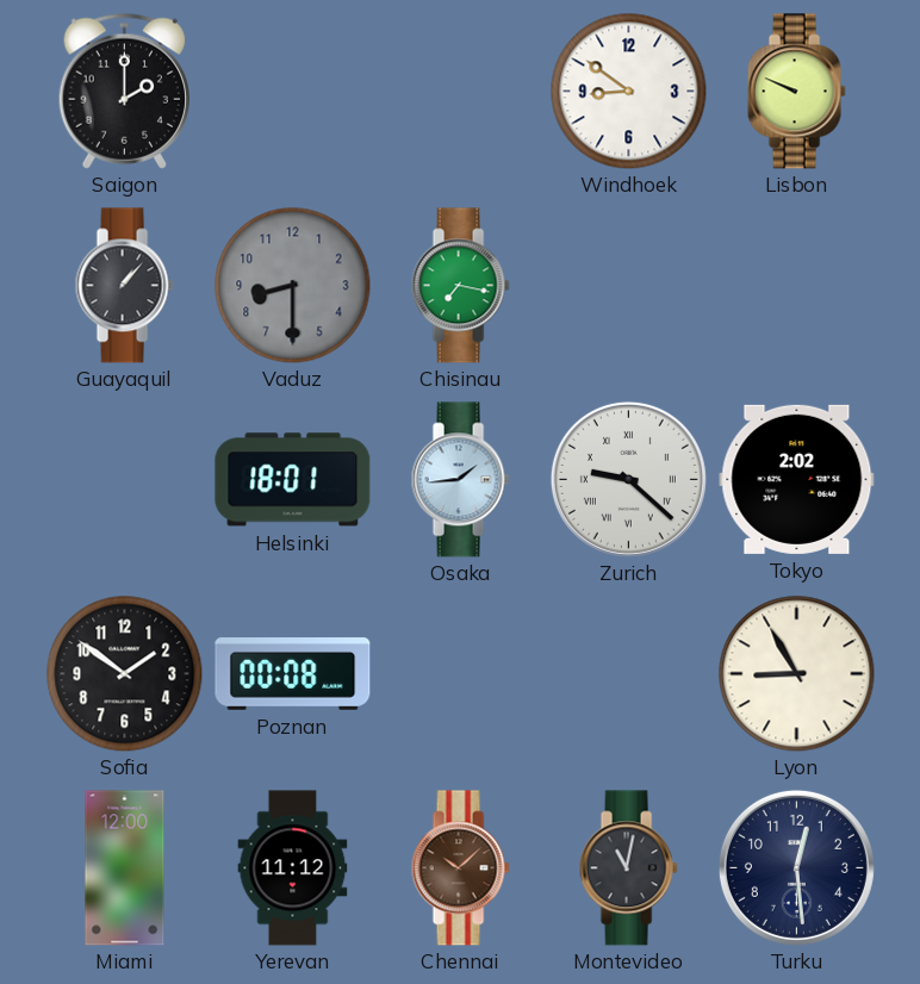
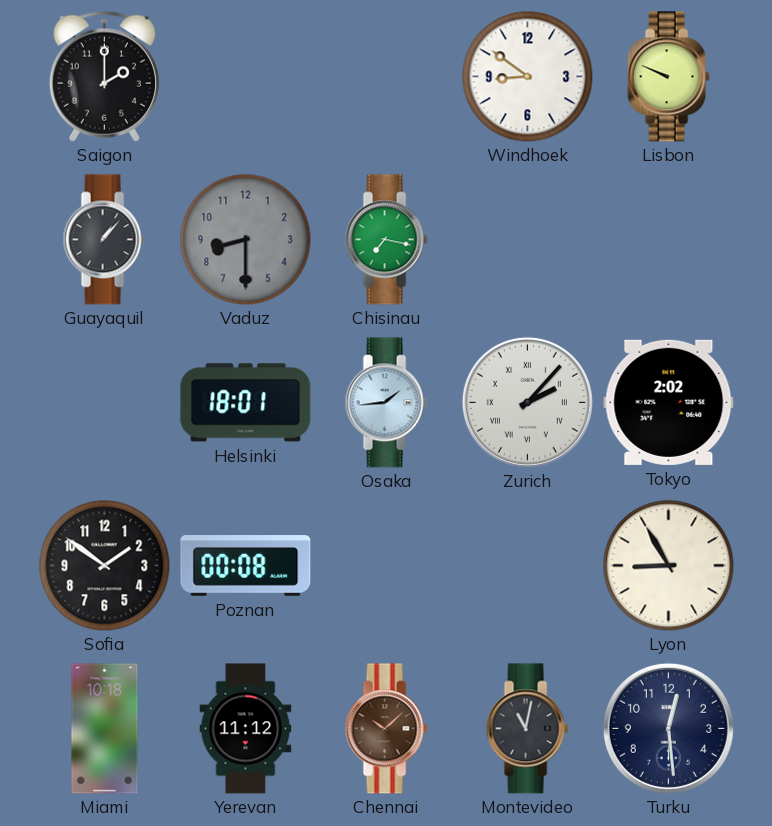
Zurich: 9:22 -> 2:07 (527, 402)
Miami: 12:00 -> 10:18 (105, 729)
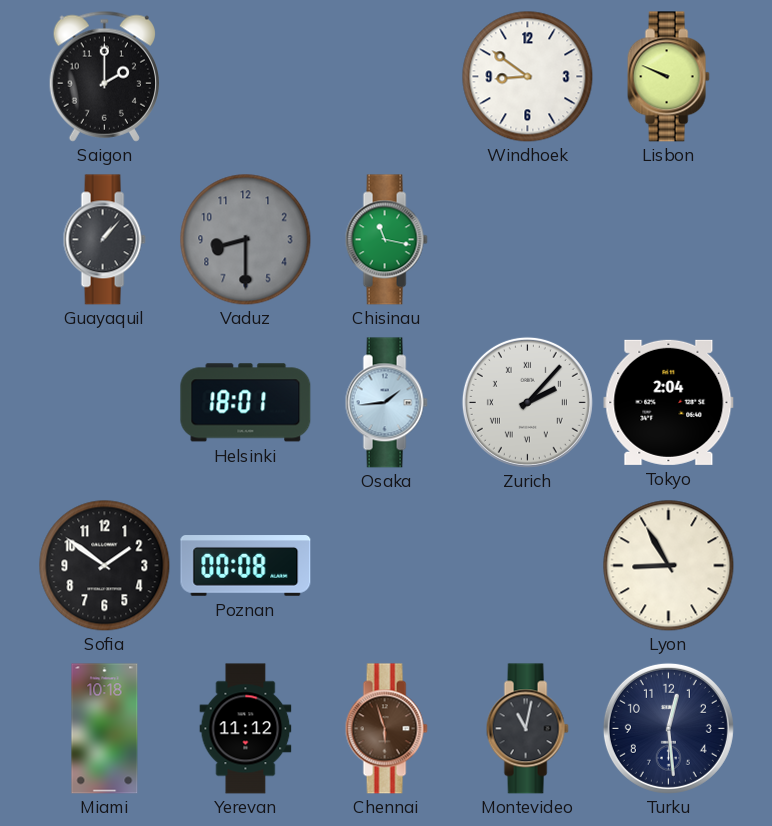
Chisinau: 7:17 -> 11:17 (386, 240)
Tokyo: 2:02 -> 2:04 (669, 402)
Chennai: 10:08 -> 5:57 (386, 729)
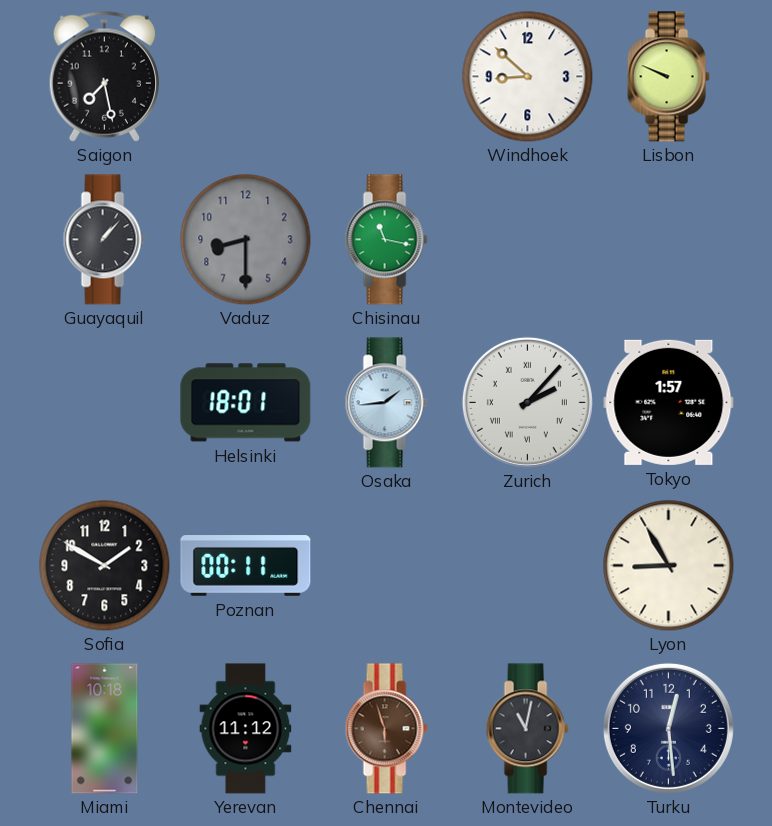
Saigon: 2:00 -> 7:28 (104, 76)
Windhoek: 8:51 -> 8:52 (528, 77)
Tokyo: 2:04 -> 1:57 (669, 402)
Sofia: 1:51 -> 1:50 (105, 566)
Poznan: 00:08 -> 00:11 (246, 566)
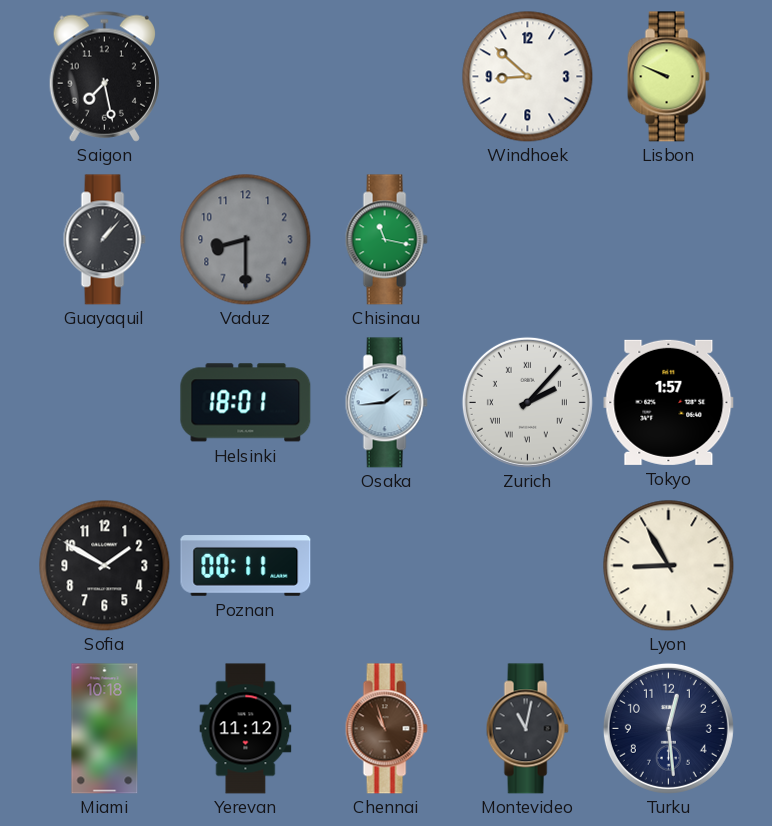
Chennai: 5:57 -> 10:57 (386, 729)
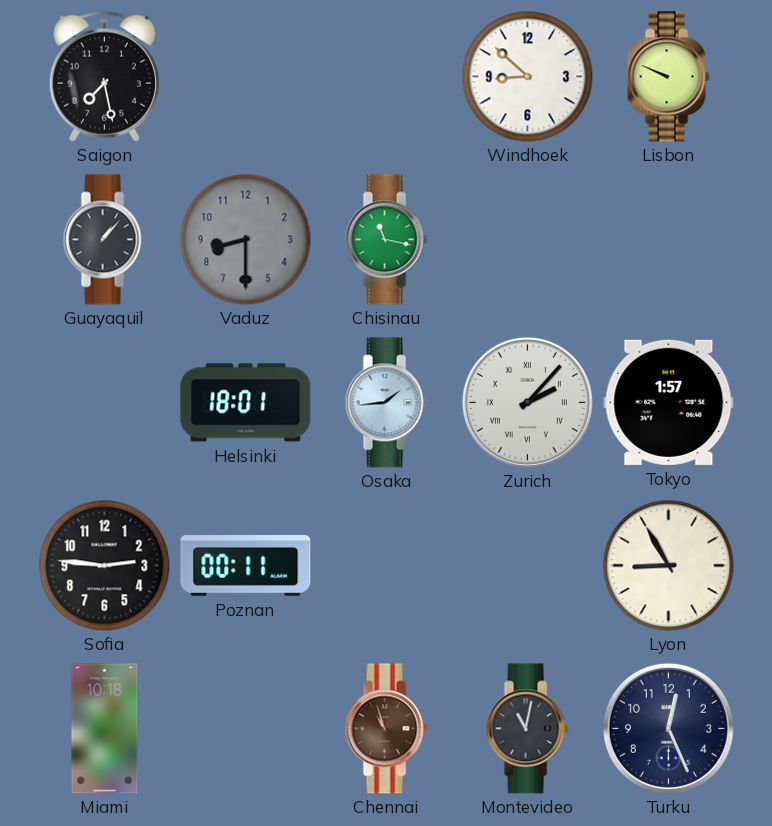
Sofia: 1:50 -> 2:46 (105, 566)
Yerevan: 11:12 -> none (246, 729)
Turku: 12:29 -> 12:26 (668, 728)
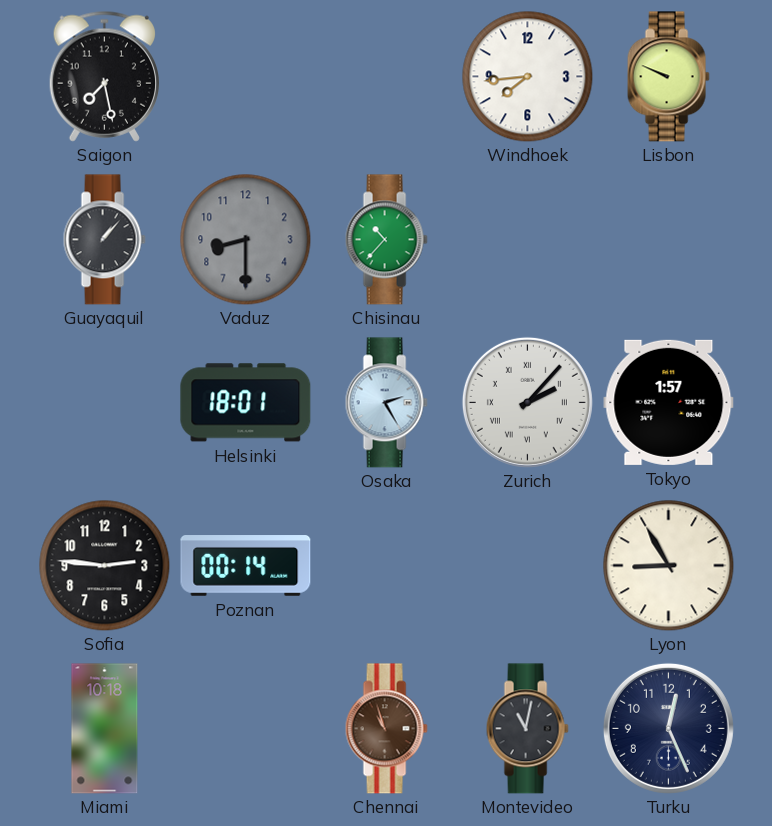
Windhoek: 8:52 -> 7:44 (528, 77)
Chisinau: 11:17 -> 10:37 (386, 240)
Osaka: 1:44 -> 2:25 (386, 403)
Poznan: 00:11 -> 00:14 (246, 566)
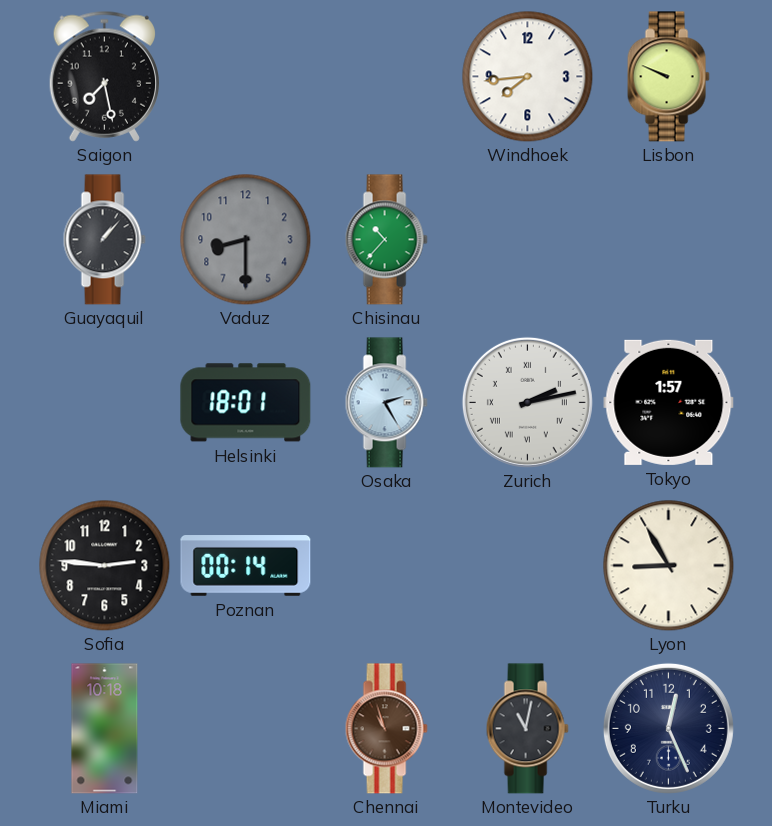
Zurich: 2:07 -> 2:13 (527, 402)
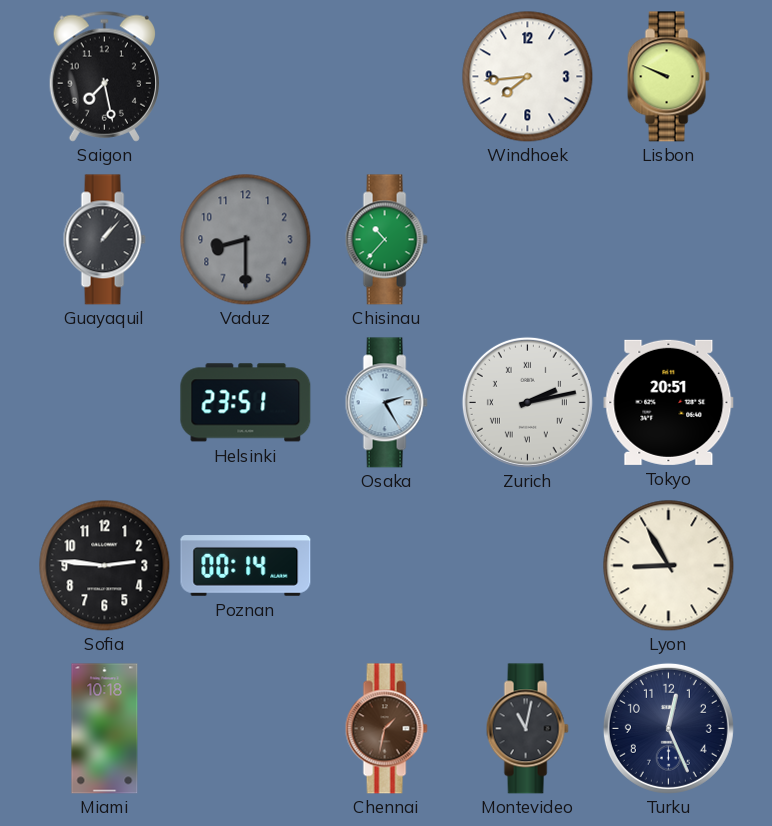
Helsinki: 18:01 -> 23:51 (246, 403)
Tokyo: 1:57 -> 20:51 (669, 402)
Chennai: 10:57 -> 1:32 (386, 729)
